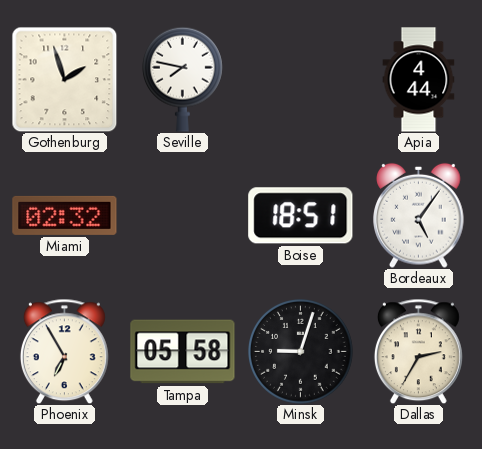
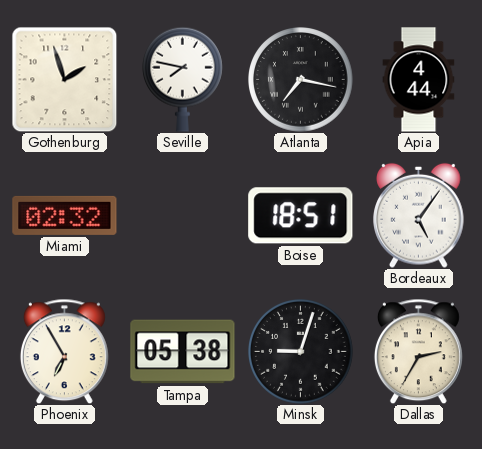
Atlanta: none -> 7:17 (301, 80)
Tampa: 05:58 -> 05:38 (183, 352)
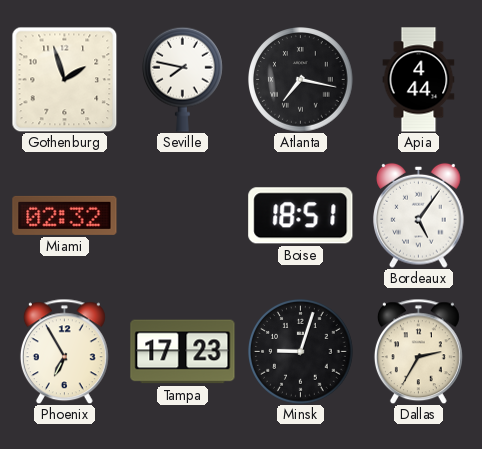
Tampa: 05:38 -> 17:23 (183, 352)
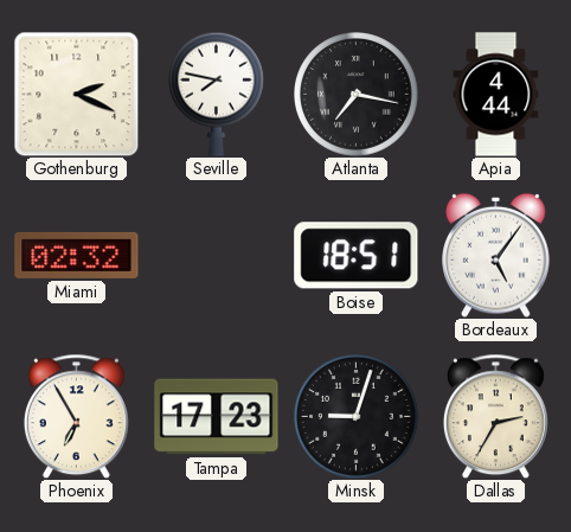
Gothenburg: 1:57 -> 2:19 (76, 94)
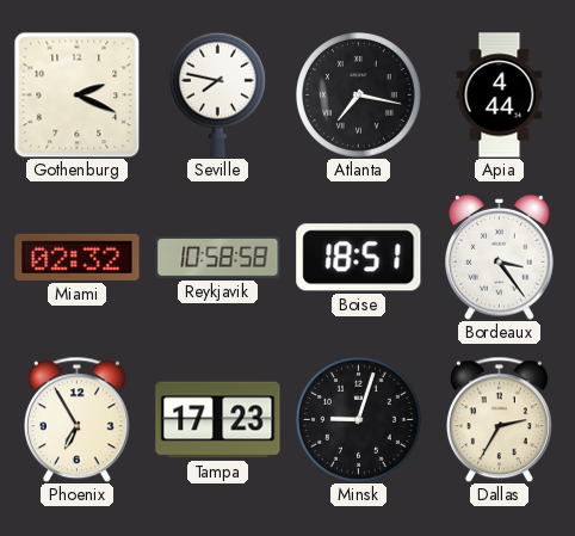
Reykjavik: none -> 10:58 (218, 258)
Bordeaux: 5:06 -> 3:24 (500, 257)
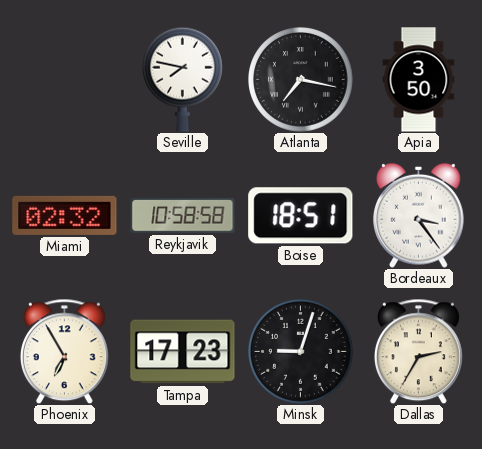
Gothenburg: 2:19 -> none (76, 94)
Apia: 4:44 -> 3:50 (419, 80)
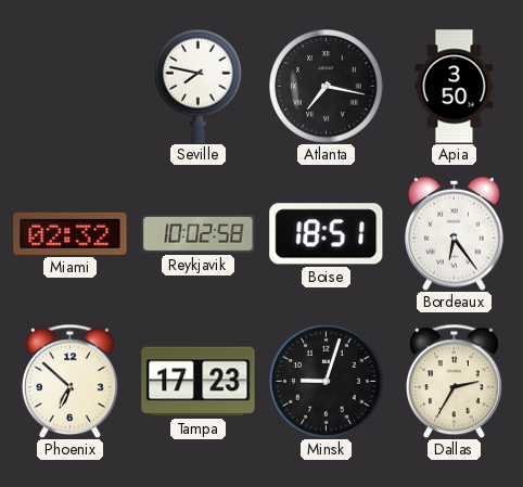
Reykjavik: 10:58 -> 10:02 (199, 234)
Bordeaux: 3:24 -> 6:24 (455, 233)
Phoenix: 6:55 -> 6:52 (69, 381)
